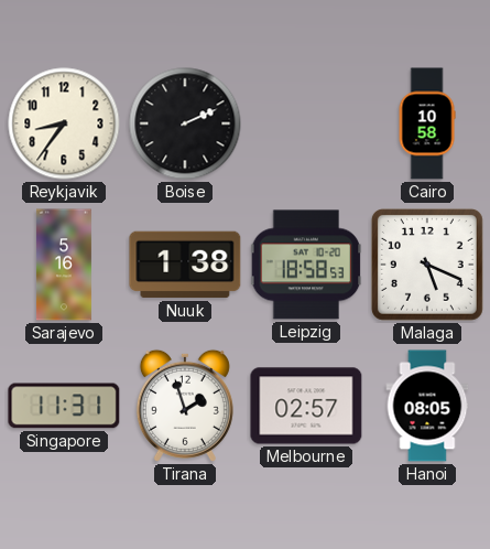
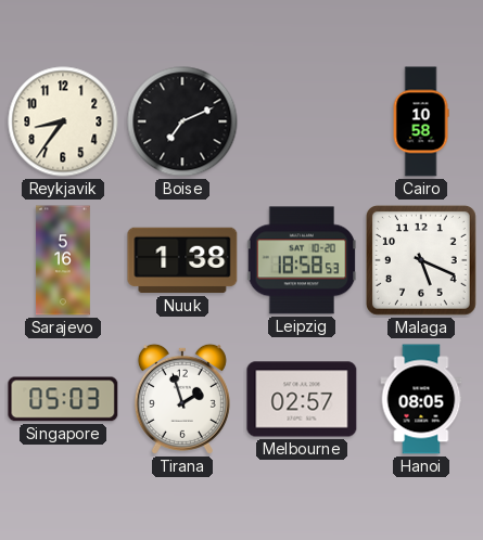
Boise: 2:11 -> 7:11 (182, 121)
Singapore: 11:31 -> 05:03 (63, 399)
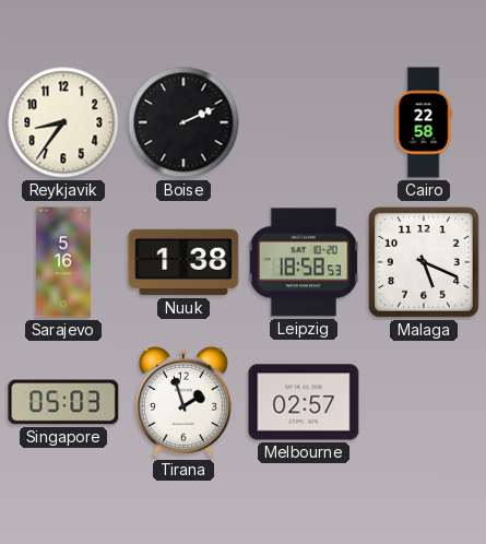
Boise: 7:11 -> 2:11 (183, 122)
Cairo: 10:58 -> 22:58 (424, 122)
Hanoi: 08:05 -> none (421, 399)
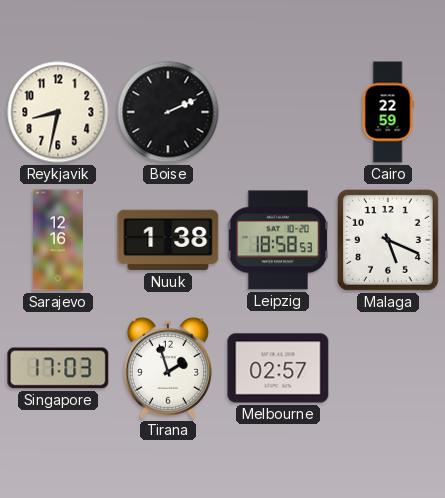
Reykjavik: 8:36 -> 8:32 (58, 112)
Cairo: 22:58 -> 22:59 (388, 112)
Sarajevo: 5:16 -> 12:16 (58, 240)
Singapore: 05:03 -> 17:03 (58, 368)
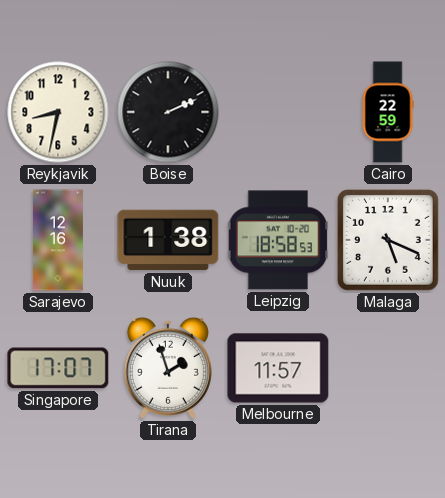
Singapore: 17:03 -> 17:07 (58, 368)
Melbourne: 02:57 -> 11:57 (278, 368)
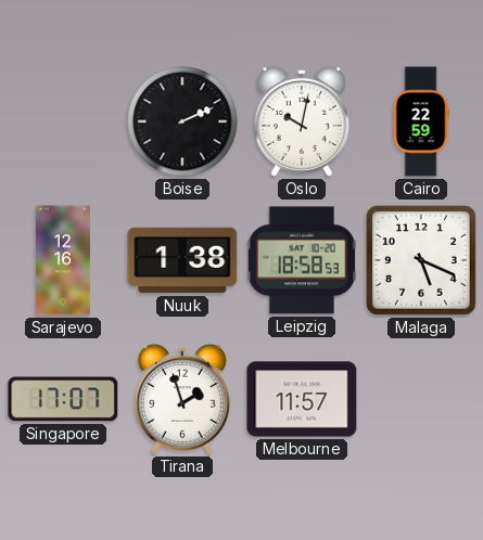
Reykjavik: 8:32 -> none (58, 112)
Oslo: none -> 10:02 (302, 121)
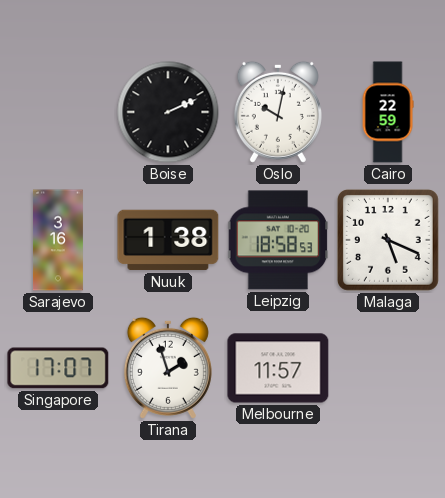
Sarajevo: 12:16 -> 3:16 (58, 240)
